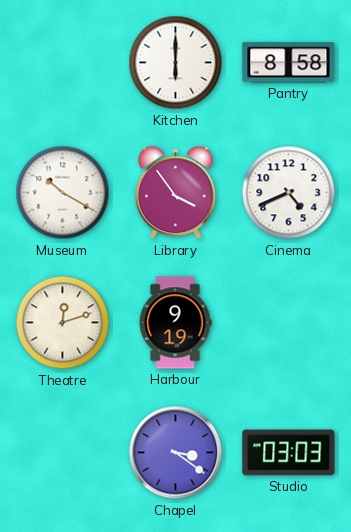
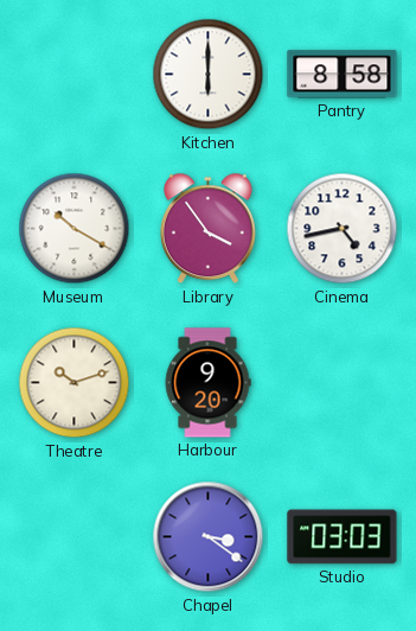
Cinema: 4:41 -> 4:43 (343, 229)
Theatre: 12:12 -> 10:12 (75, 383)
Harbour: 9:19 -> 9:20 (207, 383)
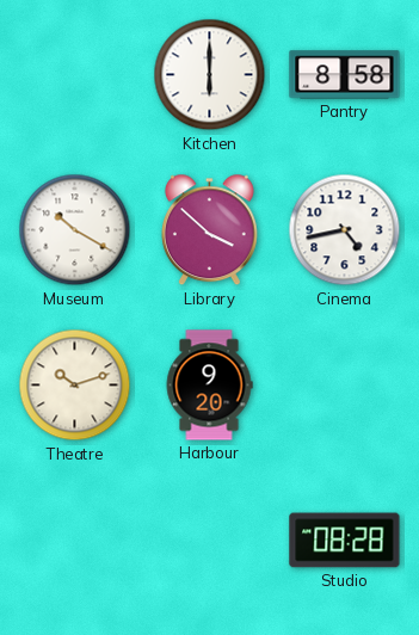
Library: 3:54 -> 3:52 (209, 230)
Chapel: 3:21 -> none (209, 537)
Studio: 03:03 -> 08:28 (345, 541)
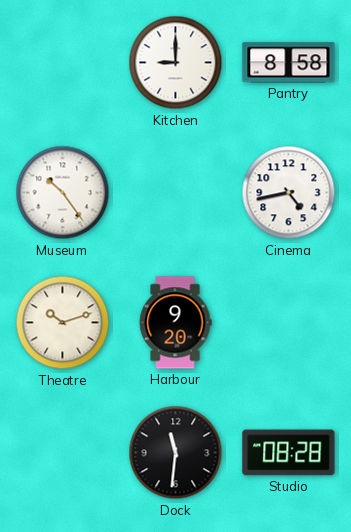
Kitchen: 6:00 -> 9:00 (176, 63)
Museum: 10:20 -> 10:24 (63, 193)
Library: 3:52 -> none (209, 230)
Dock: none -> 11:31 (176, 453)
